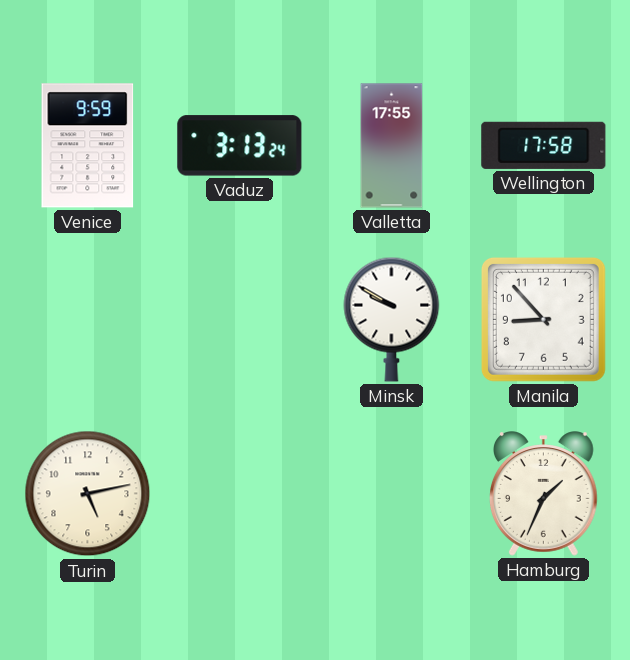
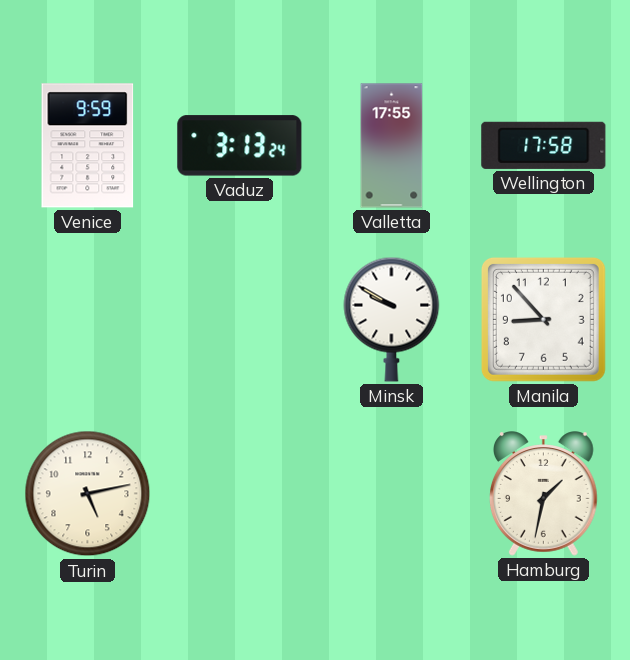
Hamburg: 1:34 -> 1:32 (544, 494)
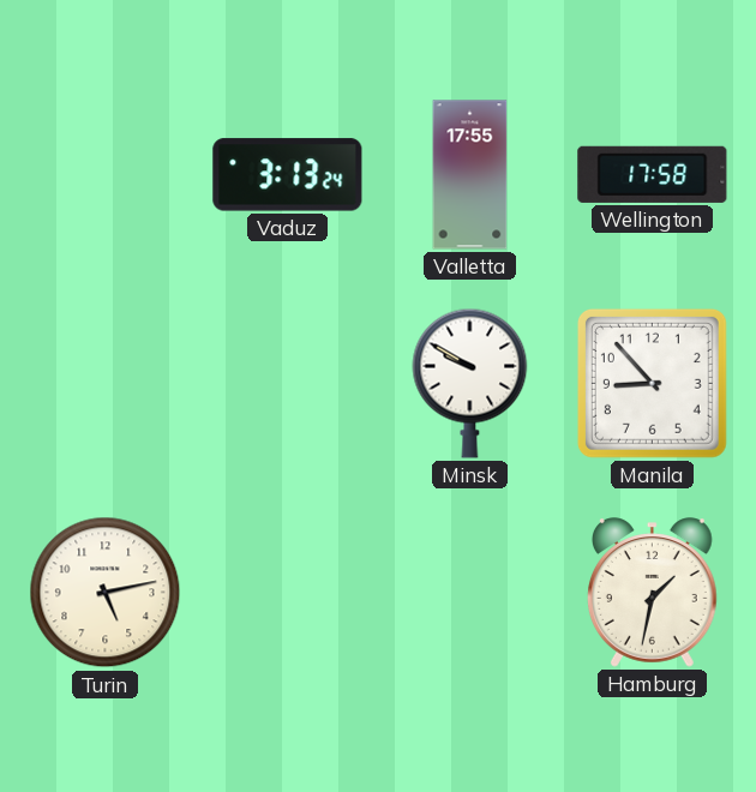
Venice: 9:59 -> none (88, 146)
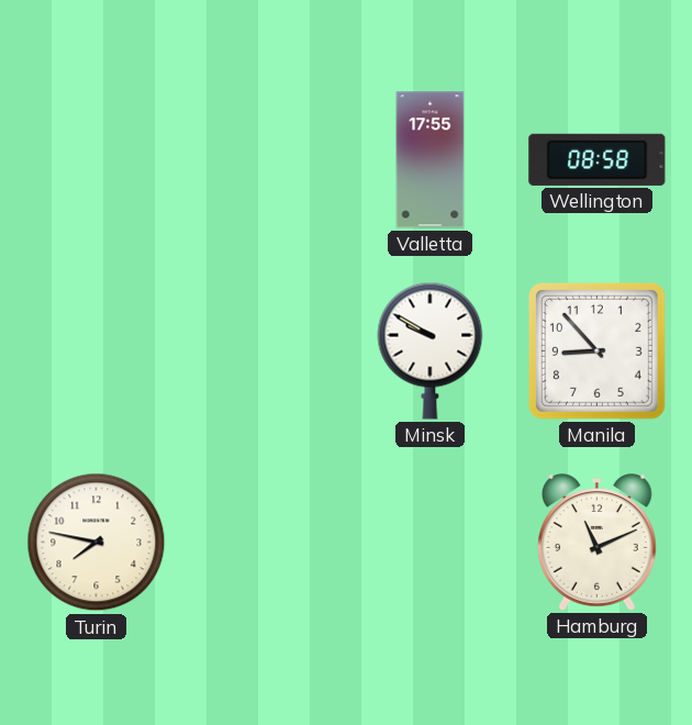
Vaduz: 3:13 -> none (288, 175)
Wellington: 17:58 -> 08:58 (598, 159)
Turin: 5:13 -> 7:47 (97, 543)
Hamburg: 1:32 -> 11:11 (598, 543)
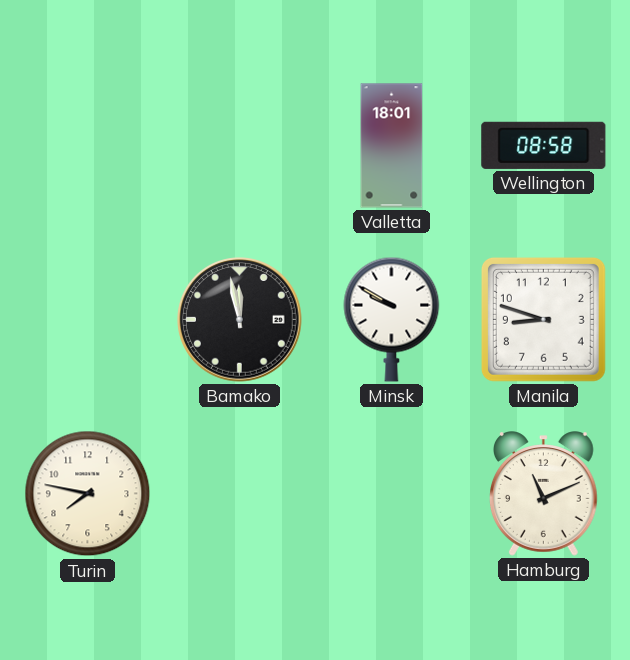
Valletta: 17:55 -> 18:01 (392, 146)
Bamako: none -> 11:58 (240, 320)
Manila: 8:53 -> 8:48 (543, 319)
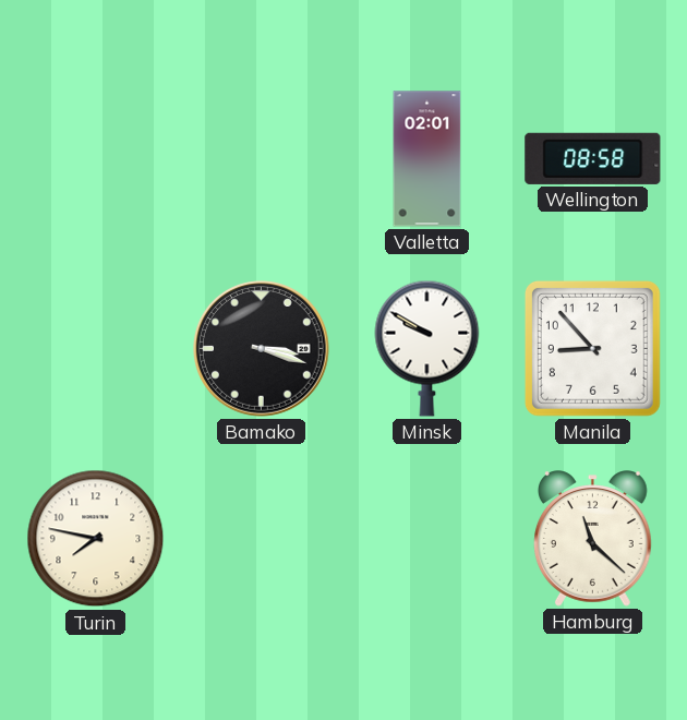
Valletta: 18:01 -> 02:01 (427, 159)
Bamako: 11:58 -> 3:18 (262, 349)
Manila: 8:48 -> 8:53 (592, 348)
Hamburg: 11:11 -> 11:22 (593, 539)
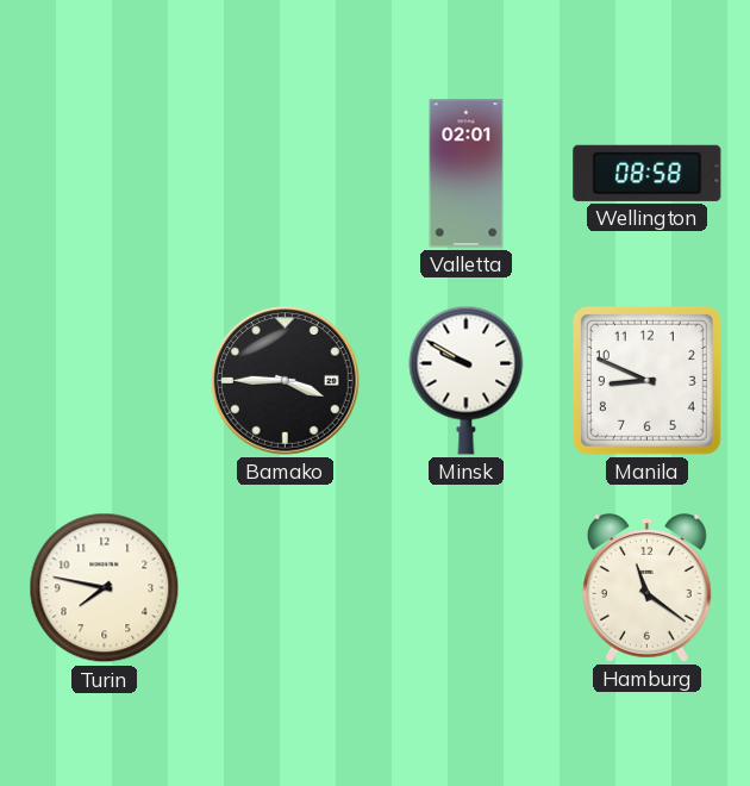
Bamako: 3:18 -> 3:45 (286, 381)
Manila: 8:53 -> 8:49 (646, 380)
Hamburg: 11:22 -> 11:21 (648, 588)
